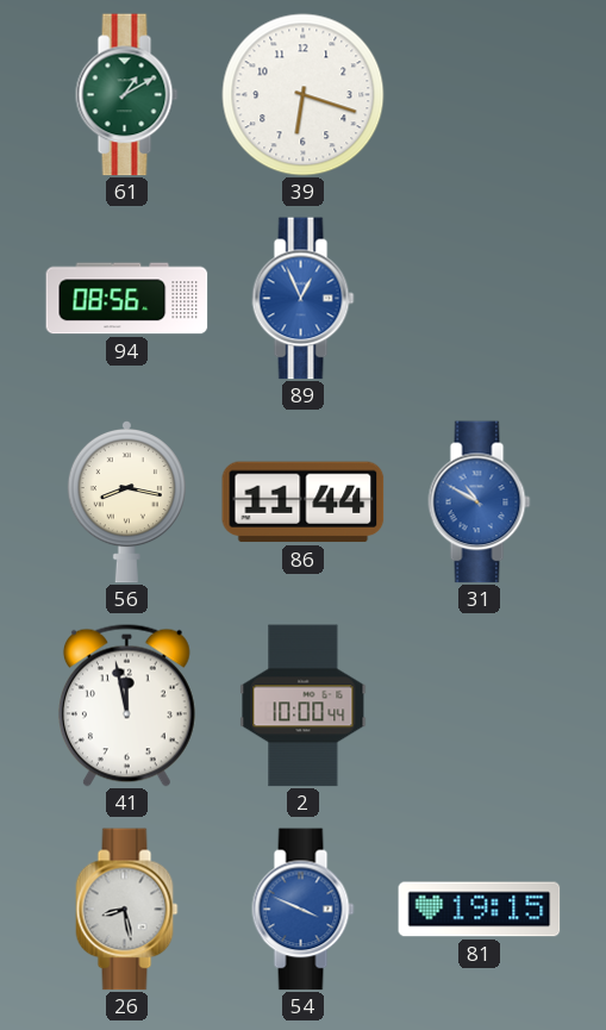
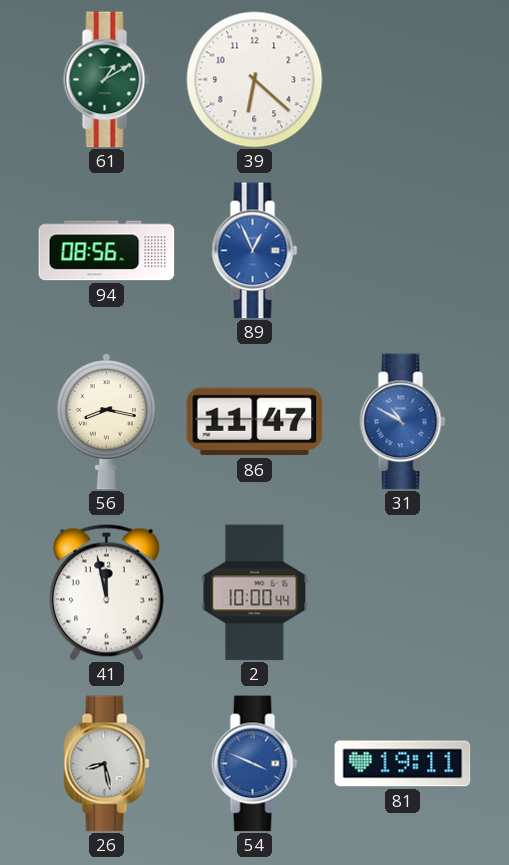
39: 6:18 -> 6:22 (255, 80)
86: 11:44 -> 11:47 (255, 422)
81: 19:15 -> 19:11 (403, 764)
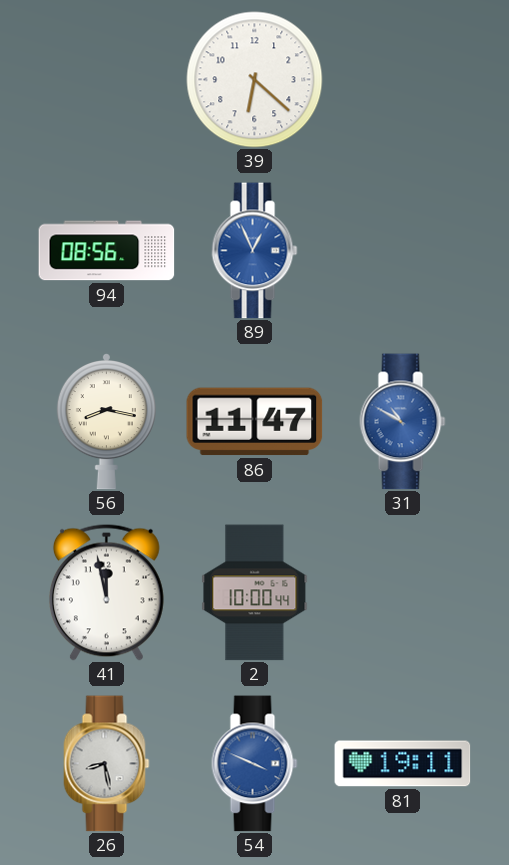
61: 1:10 -> none (107, 80)
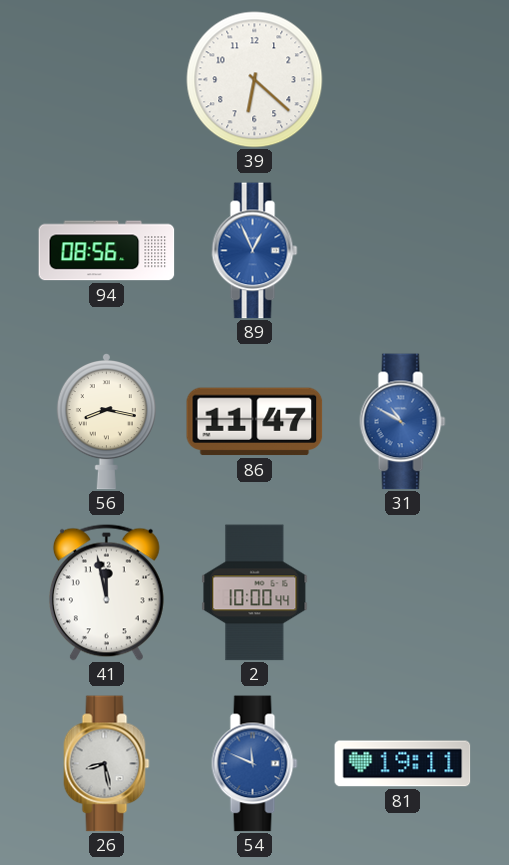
54: 3:49 -> 11:49 (255, 764)
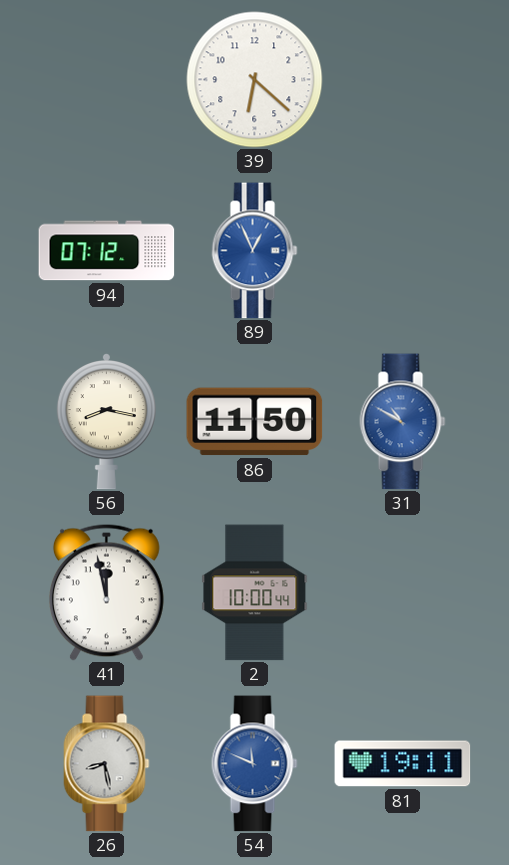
94: 08:56 -> 07:12 (107, 251)
86: 11:47 -> 11:50 (255, 422)
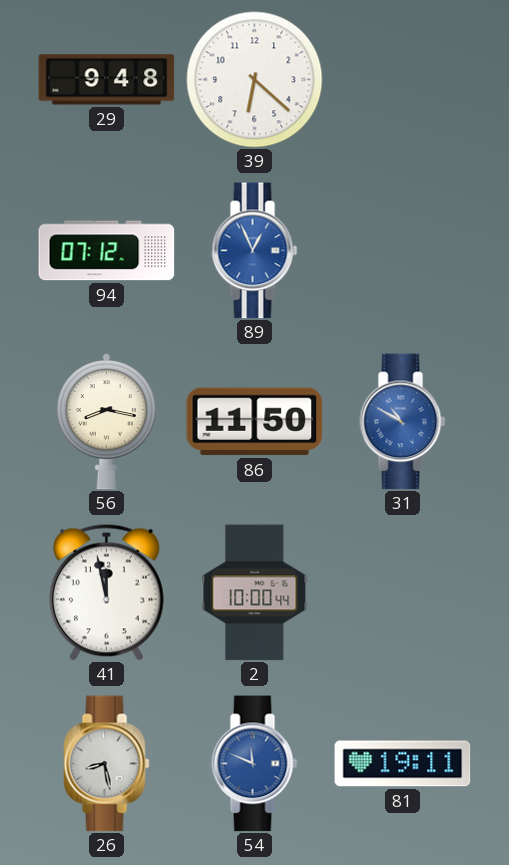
29: none -> 9:48 (107, 80)
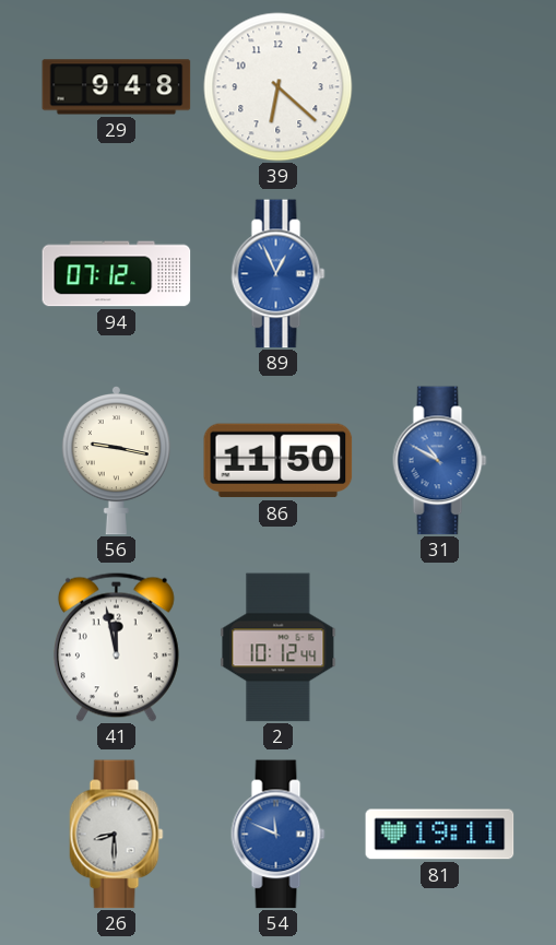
56: 8:17 -> 9:17 (116, 461)
2: 10:00 -> 10:12 (279, 648)
26: 8:28 -> 8:30 (117, 835)
